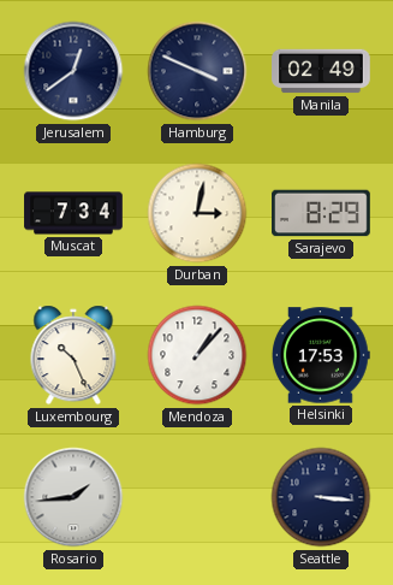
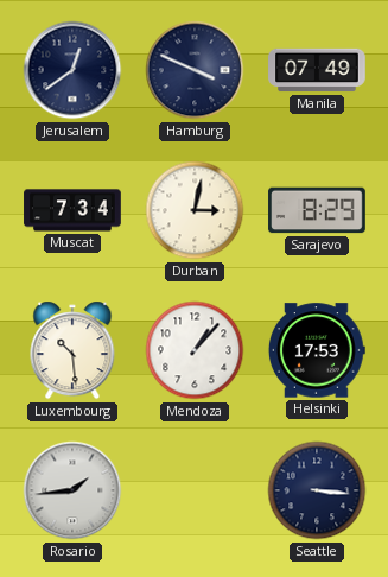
Manila: 02:49 -> 07:49 (317, 70)
Luxembourg: 10:26 -> 10:29 (72, 350)
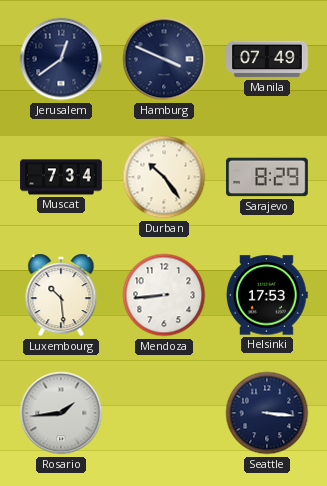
Durban: 3:02 -> 10:24 (164, 177)
Mendoza: 1:07 -> 8:44 (164, 295)
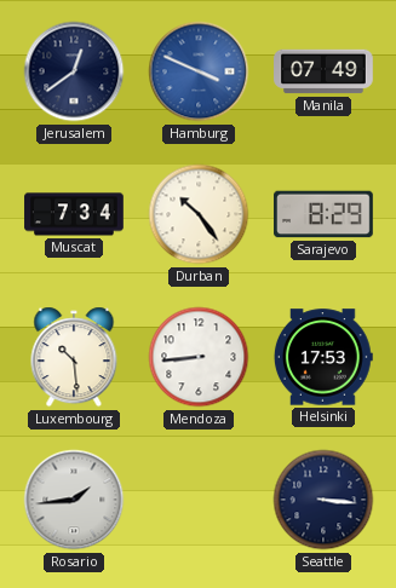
Hamburg dial: navy -> blue (199, 71)
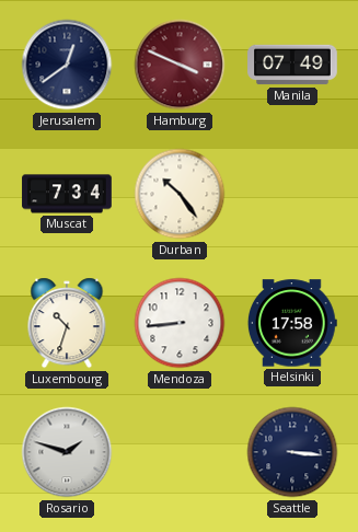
Hamburg dial: blue -> burgundy (180, 65)
Sarajevo: 8:29 -> none (323, 214)
Luxembourg: 10:29 -> 10:33 (67, 323)
Helsinki: 17:53 -> 17:58 (292, 323)
Rosario: 1:44 -> 1:48 (67, 452)
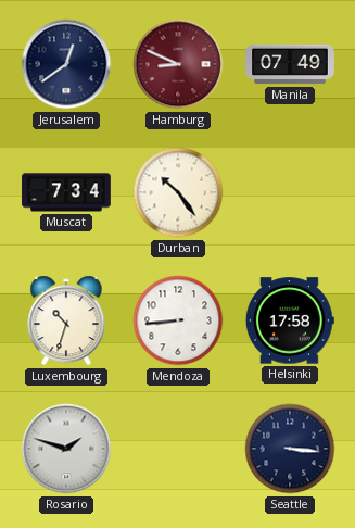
Hamburg: 3:49 -> 8:49 (178, 64)
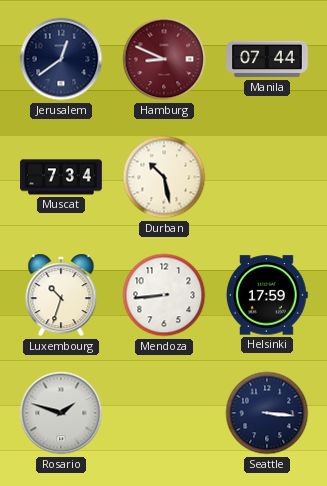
Manila: 07:49 -> 07:44 (267, 59)
Durban: 10:24 -> 10:28 (164, 177)
Helsinki: 17:58 -> 17:59 (267, 295)
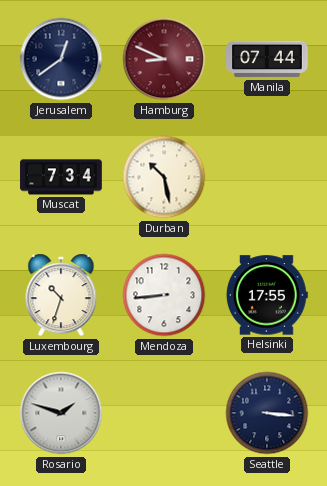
Helsinki: 17:59 -> 17:55 (267, 295)
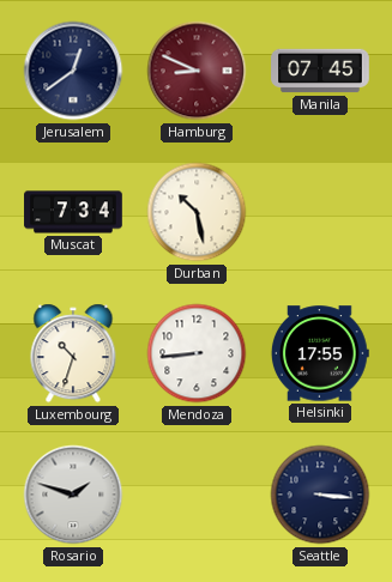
Manila: 07:44 -> 07:45 (320, 71)
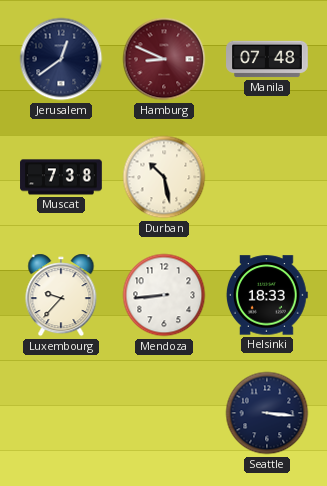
Manila: 07:45 -> 07:48 (267, 59)
Muscat: 7:34 -> 7:38 (61, 177)
Luxembourg: 10:33 -> 9:37 (61, 295)
Helsinki: 17:55 -> 18:33 (267, 295)
Rosario: 1:48 -> none (73, 495)
